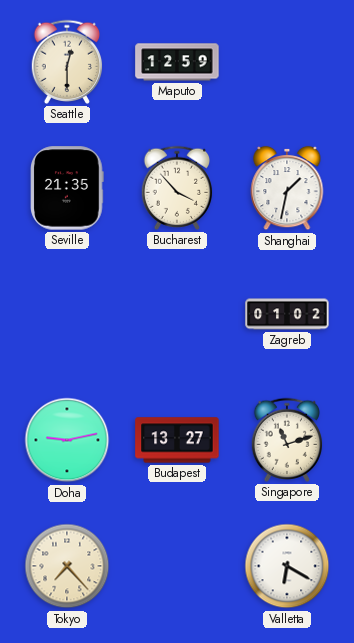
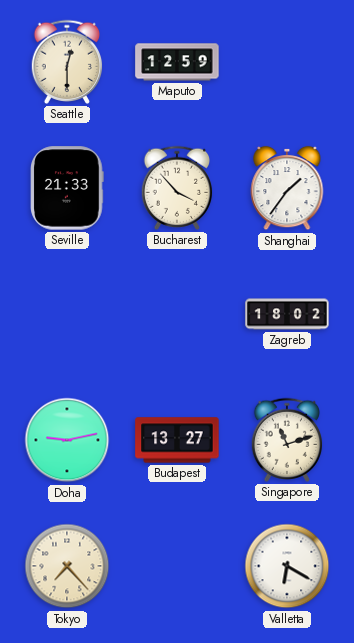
Seville: 21:35 -> 21:33 (67, 188)
Shanghai: 1:32 -> 1:36 (287, 188)
Zagreb: 01:02 -> 18:02 (287, 314)
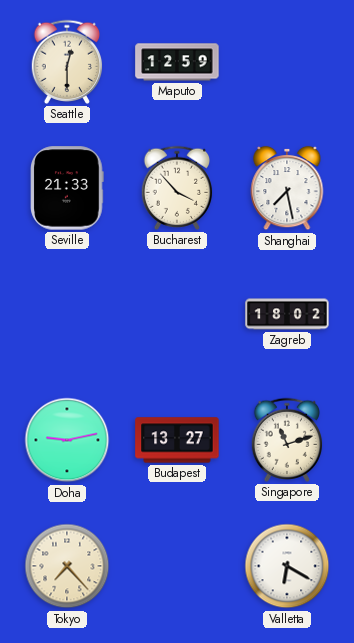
Shanghai: 1:36 -> 7:28 (287, 188)
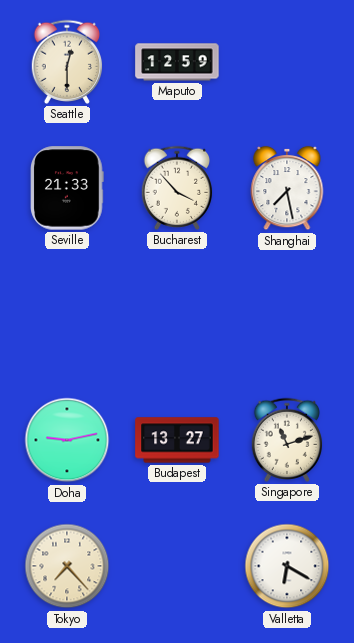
Zagreb: 18:02 -> none (287, 314)
